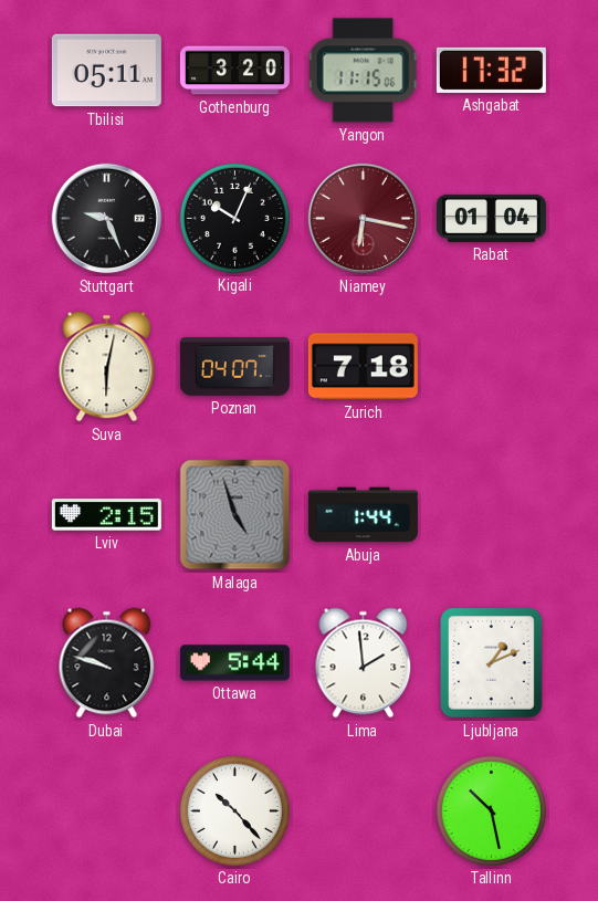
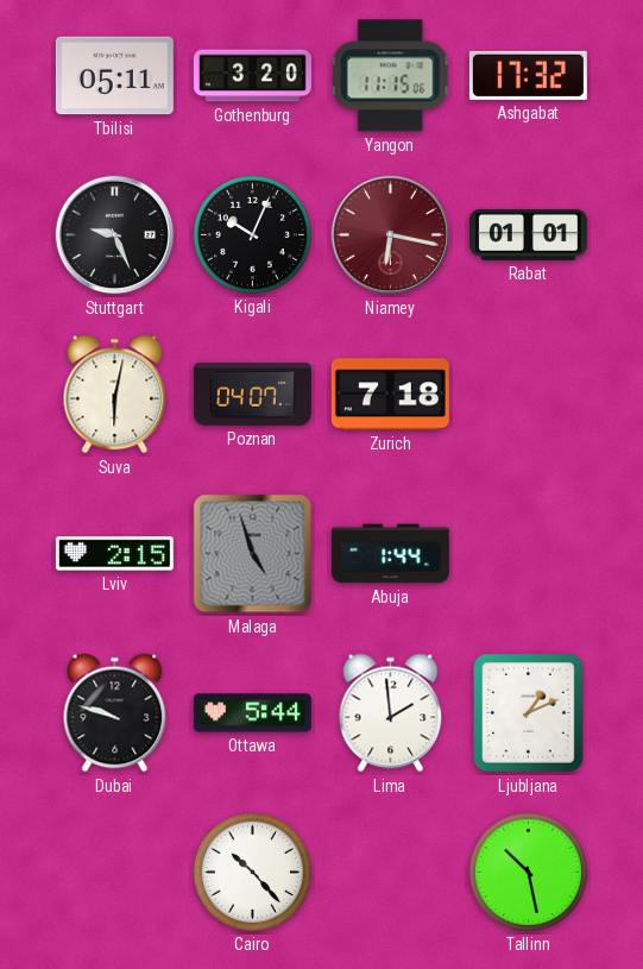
Rabat: 01:04 -> 01:01 (528, 234)
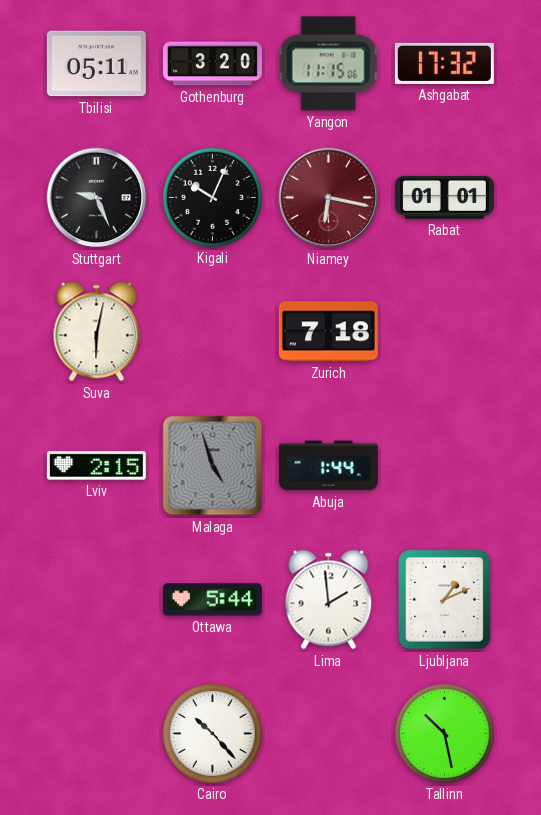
Poznan: 04:07 -> none (252, 394)
Dubai: 9:48 -> none (115, 713)
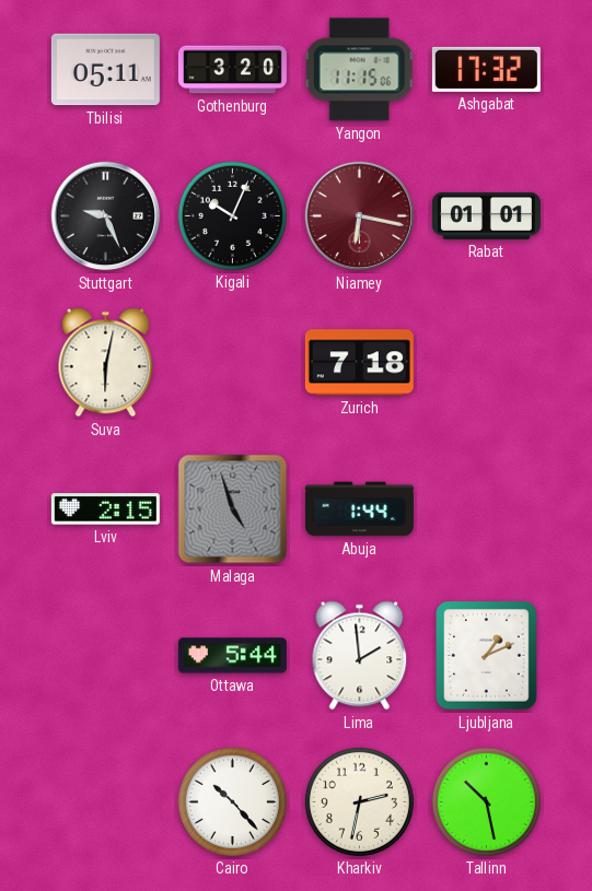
Kharkiv: none -> 2:32 (359, 801)
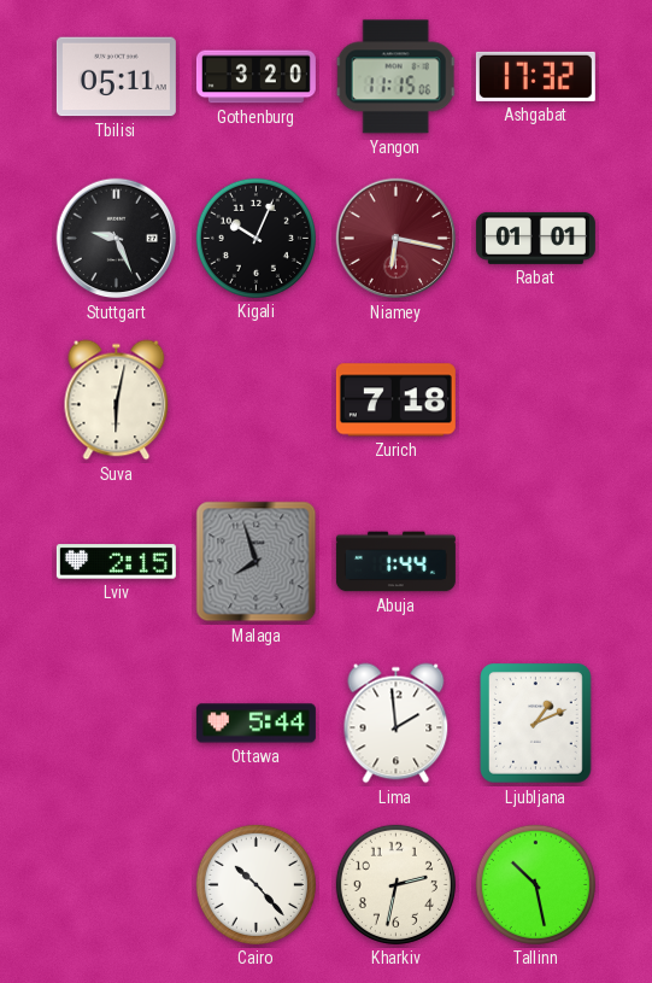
Malaga: 4:57 -> 7:57 (257, 562)
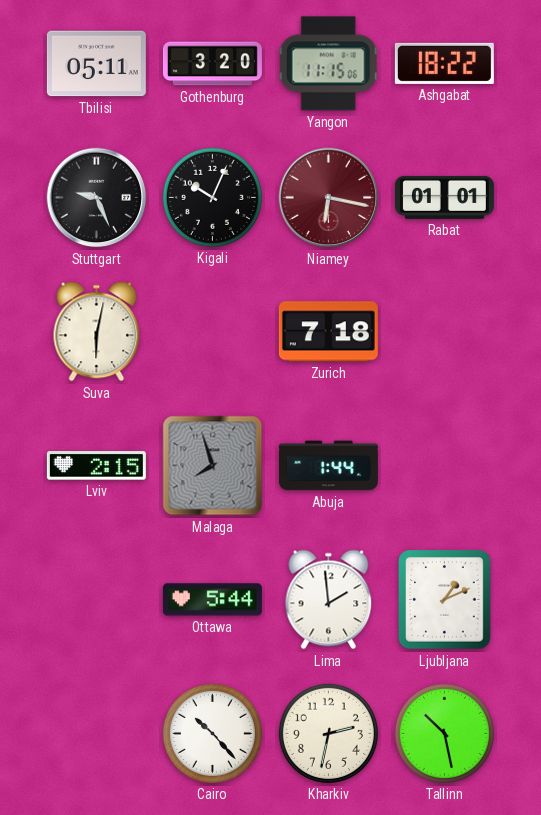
Ashgabat: 17:32 -> 18:22 (444, 63)
